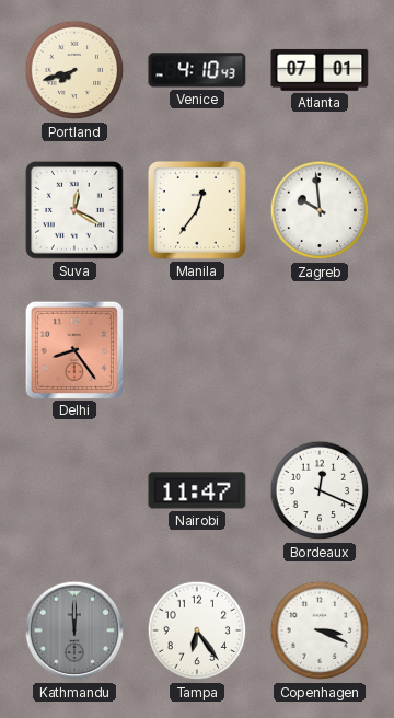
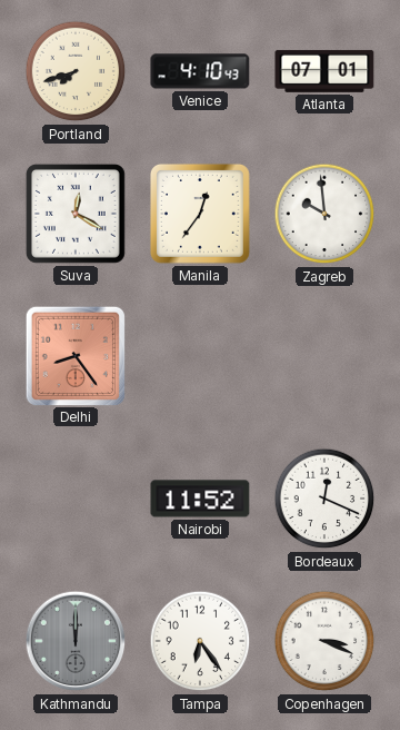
Nairobi: 11:47 -> 11:52 (200, 499)
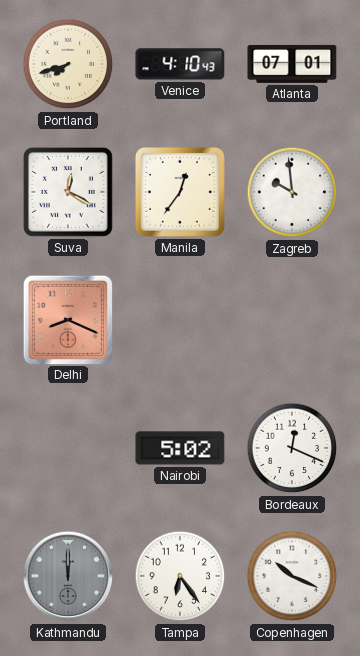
Delhi: 8:24 -> 8:19 (67, 319)
Nairobi: 11:52 -> 5:02 (180, 448)
Copenhagen: 3:19 -> 10:19 (292, 576)
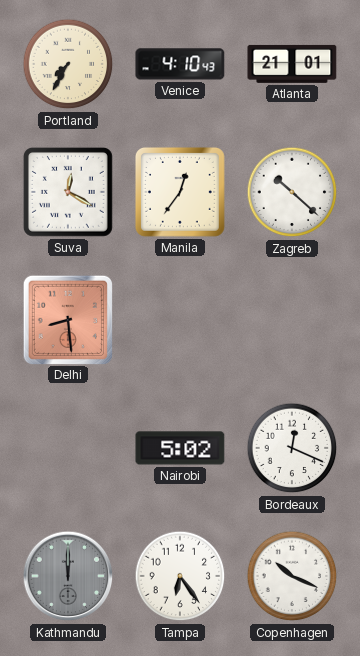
Portland: 7:42 -> 7:35 (68, 64)
Atlanta: 07:01 -> 21:01 (292, 64)
Zagreb: 9:59 -> 10:22 (292, 192)
Delhi: 8:19 -> 8:29 (67, 319)
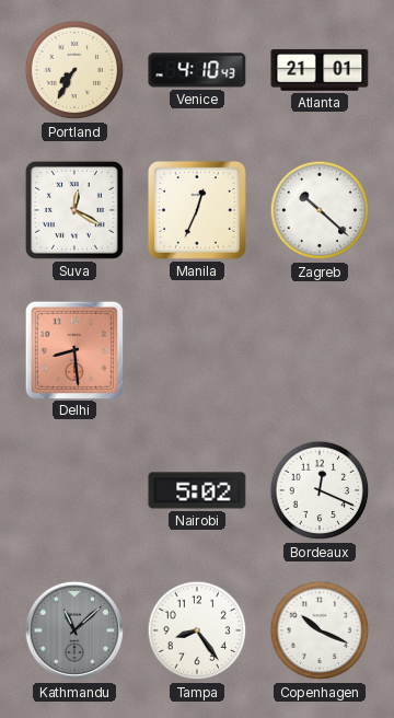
Manila: 12:36 -> 12:34 (197, 210)
Kathmandu: 12:00 -> 11:08 (74, 630)
Tampa: 6:24 -> 8:24 (197, 630)
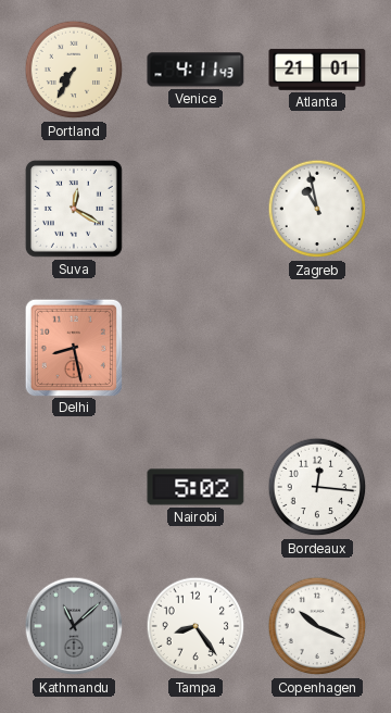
Venice: 4:10 -> 4:11 (195, 70)
Manila: 12:34 -> none (197, 210)
Zagreb: 10:22 -> 10:58 (317, 209)
Delhi: 8:29 -> 8:28 (73, 347)
Bordeaux: 12:19 -> 12:16 (317, 487)
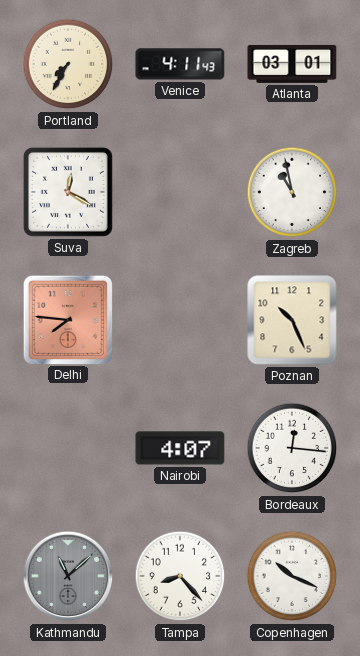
Atlanta: 21:01 -> 03:01 (292, 64)
Delhi: 8:28 -> 7:46 (67, 319)
Poznan: none -> 10:26 (292, 320)
Nairobi: 5:02 -> 4:07 (180, 448)
Tampa: 8:24 -> 8:23 (180, 576)
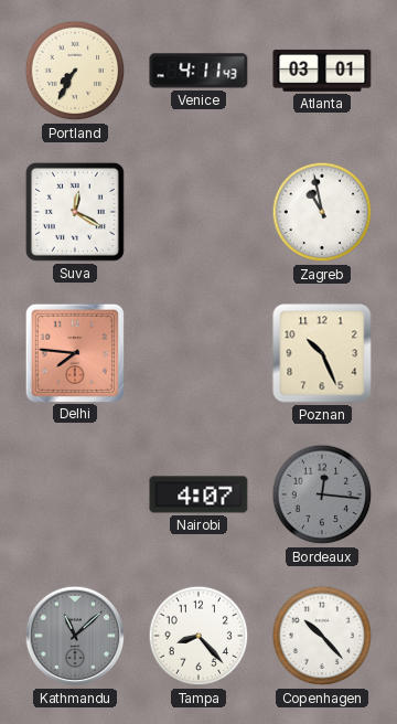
Bordeaux dial: white -> grey (322, 494)
Copenhagen: 10:19 -> 10:23 (322, 636)
